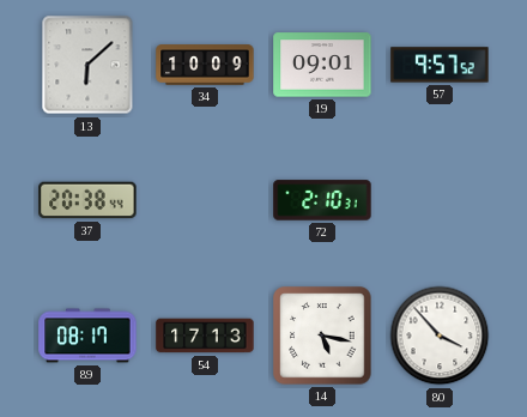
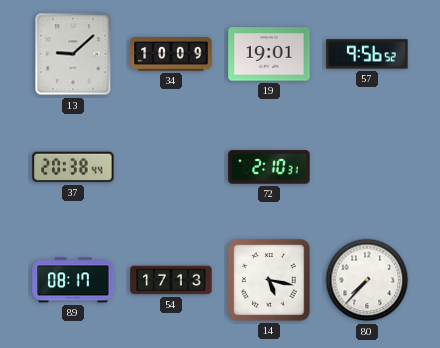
13: 6:08 -> 9:08 (73, 54)
19: 09:01 -> 19:01 (269, 54)
57: 9:57 -> 9:56 (367, 54)
80: 3:53 -> 7:37 (367, 280)
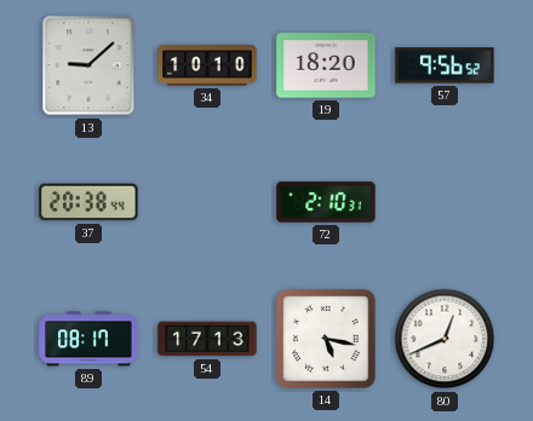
34: 10:09 -> 10:10 (207, 65)
19: 19:01 -> 18:20 (326, 65)
80: 7:37 -> 12:41 (445, 339)
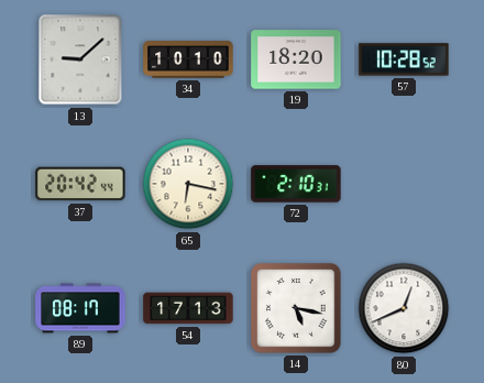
57: 9:56 -> 10:28 (404, 59)
37: 20:38 -> 20:42 (80, 184)
65: none -> 6:17 (188, 184)
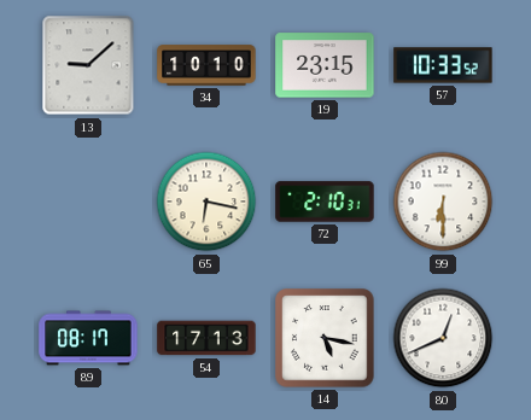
19: 18:20 -> 23:15 (325, 65)
57: 10:28 -> 10:33 (443, 65)
37: 20:42 -> none (80, 184)
99: none -> 6:30 (443, 202)
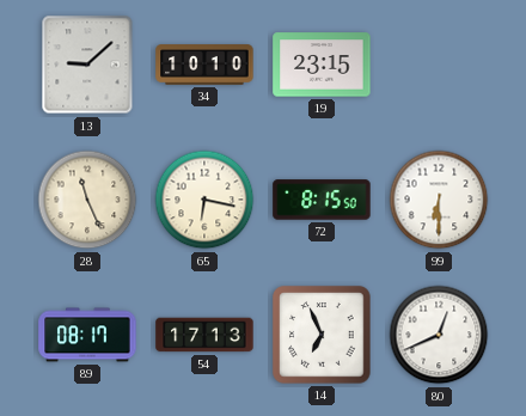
57: 10:33 -> none (443, 65)
28: none -> 11:26 (87, 200)
72: 2:10 -> 8:15 (322, 200)
14: 5:17 -> 6:56 (322, 335)
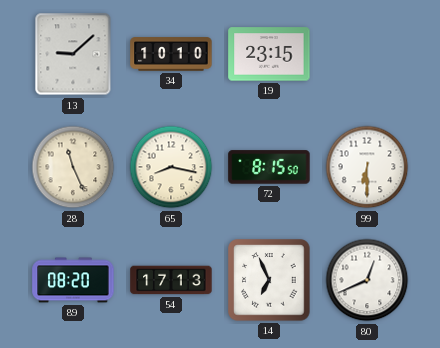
65: 6:17 -> 8:17 (171, 167)
89: 08:17 -> 08:20 (73, 280)
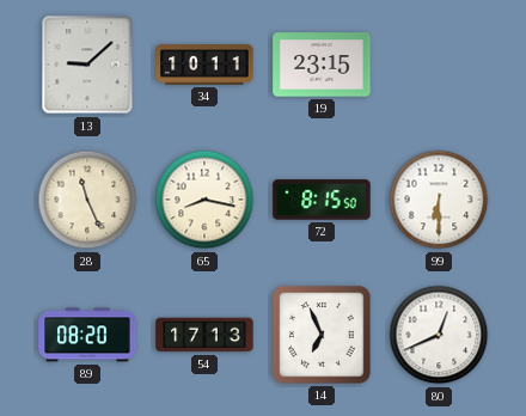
34: 10:10 -> 10:11 (204, 65)
